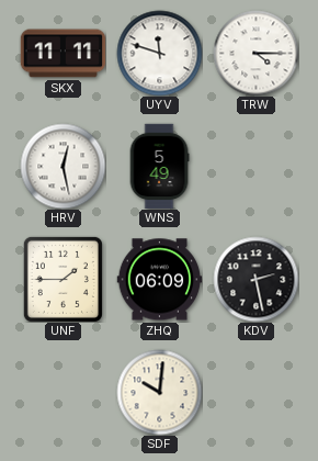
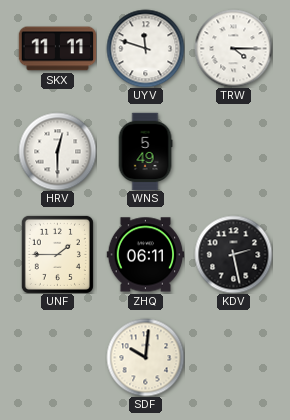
HRV: 12:28 -> 12:30 (57, 151)
ZHQ: 06:09 -> 06:11 (145, 255)
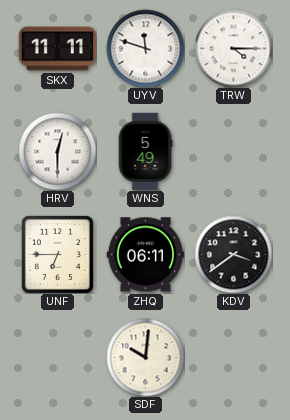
UNF: 1:45 -> 6:45 (57, 254)
KDV: 2:28 -> 3:39 (233, 254)
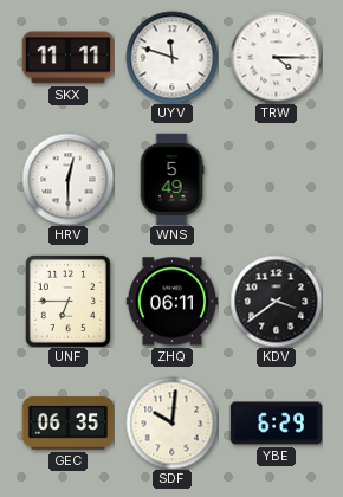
GEC: none -> 06:35 (67, 424)
YBE: none -> 6:29 (276, 424)
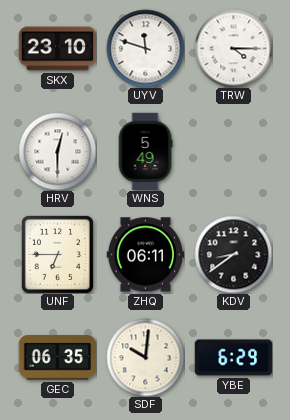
SKX: 11:11 -> 23:10 (57, 49)
KDV: 3:39 -> 8:39 (233, 254)
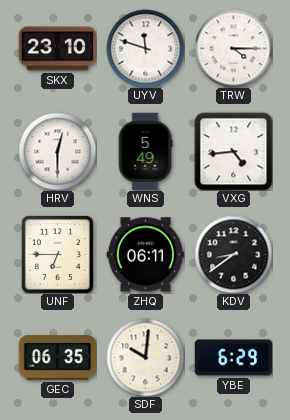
VXG: none -> 4:44 (233, 151)
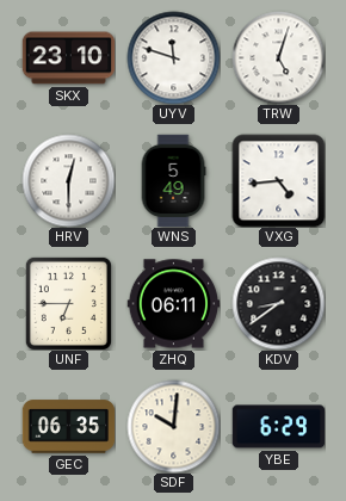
TRW: 4:15 -> 5:03 (278, 57)
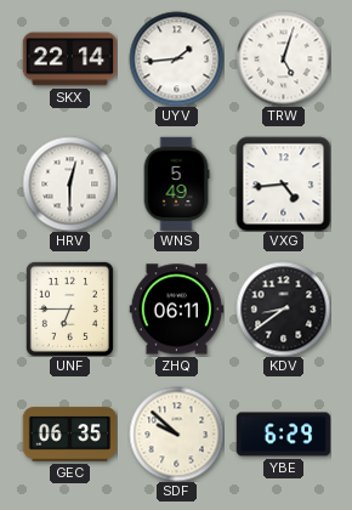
SKX: 23:10 -> 22:14 (69, 59)
UYV: 11:48 -> 1:44 (176, 58)
SDF: 10:01 -> 9:52 (176, 433)
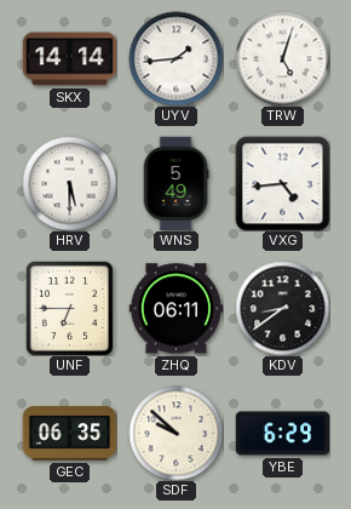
SKX: 22:14 -> 14:14 (69, 59)
HRV: 12:30 -> 5:30 (69, 183)
